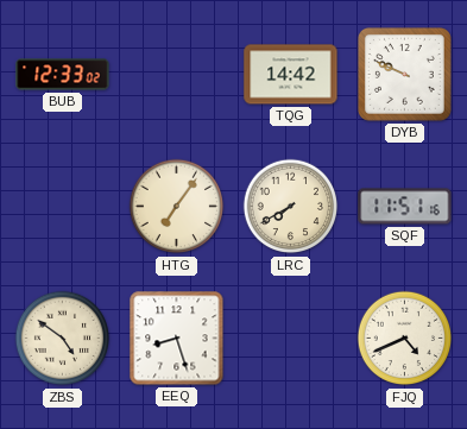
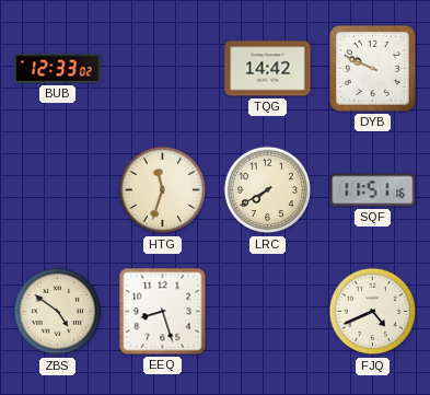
HTG: 7:06 -> 11:33 (163, 190)
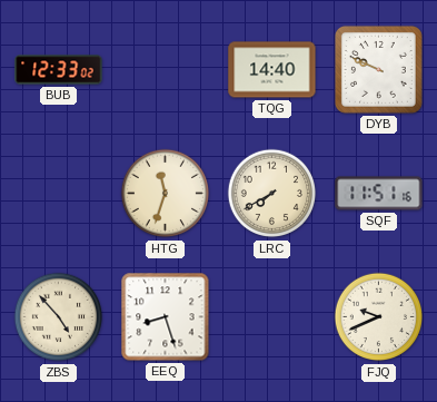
TQG: 14:42 -> 14:40 (272, 70)
ZBS: 4:51 -> 4:53 (59, 317)
FJQ: 4:41 -> 9:41 (379, 317)
